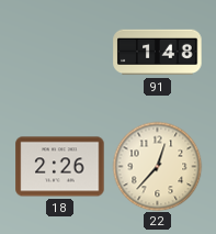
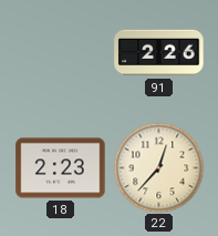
91: 1:48 -> 2:26 (159, 53)
18: 2:26 -> 2:23 (61, 168)
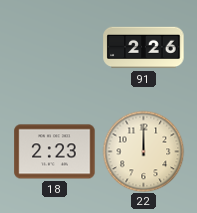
22: 12:37 -> 12:00 (143, 151)
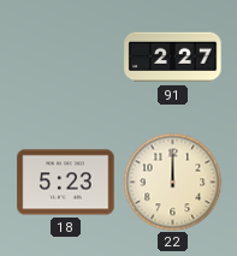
91: 2:26 -> 2:27 (173, 58)
18: 2:23 -> 5:23 (66, 183)
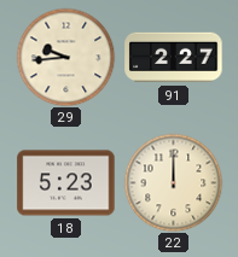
29: none -> 9:44 (65, 57)
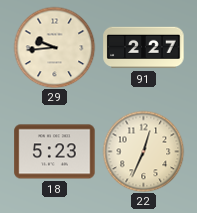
22: 12:00 -> 12:34 (143, 151)
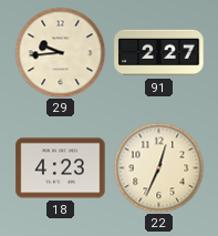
18: 5:23 -> 4:23 (61, 168)
